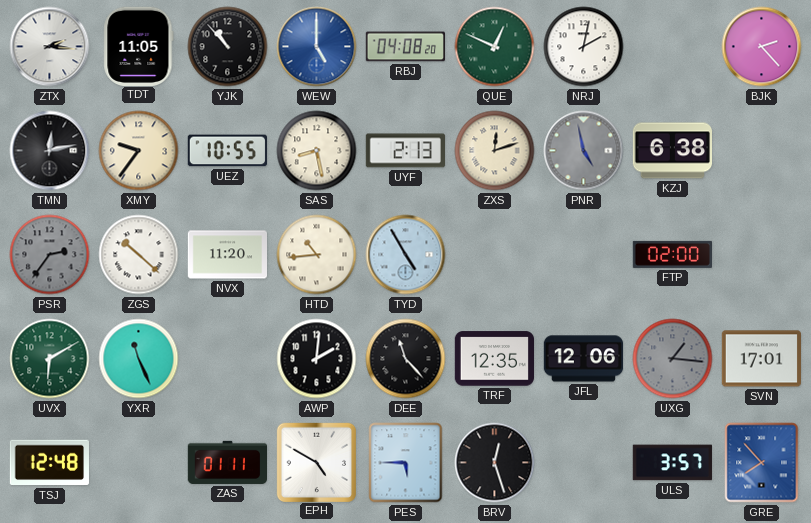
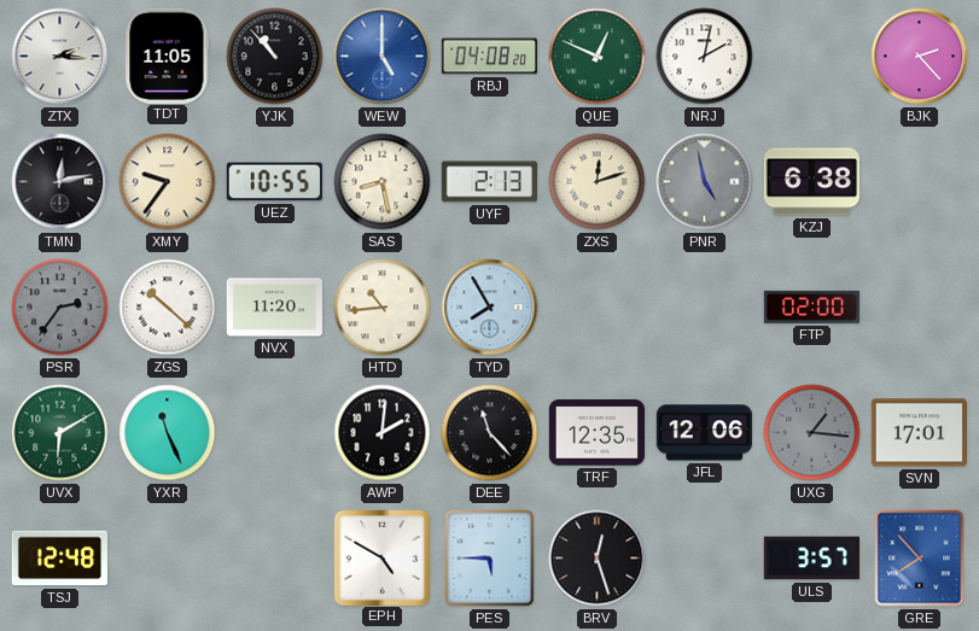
TYD: 4:55 -> 7:55 (490, 308)
ZAS: 01:11 -> none (227, 462)
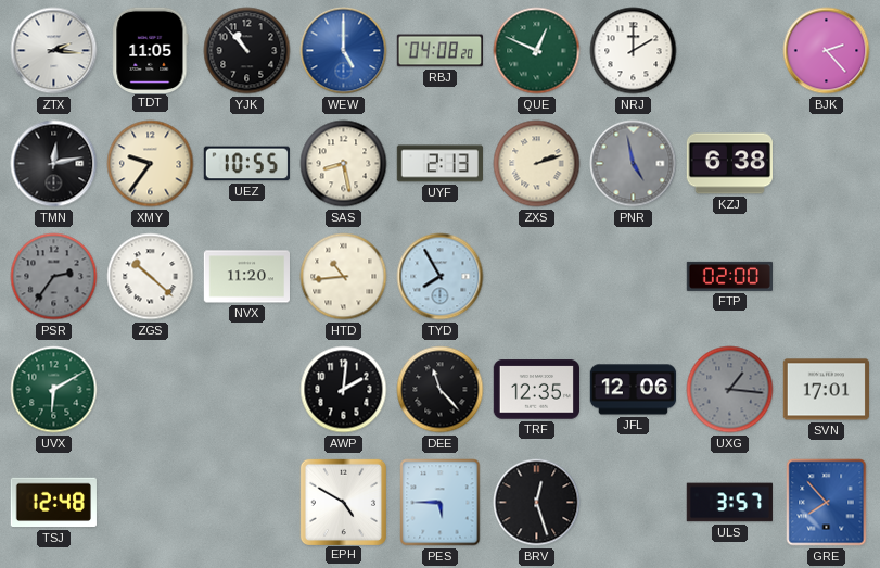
NRJ: 2:02 -> 2:00 (634, 51)
ZXS: 12:12 -> 2:12 (537, 164)
YXR: 11:26 -> none (168, 433)
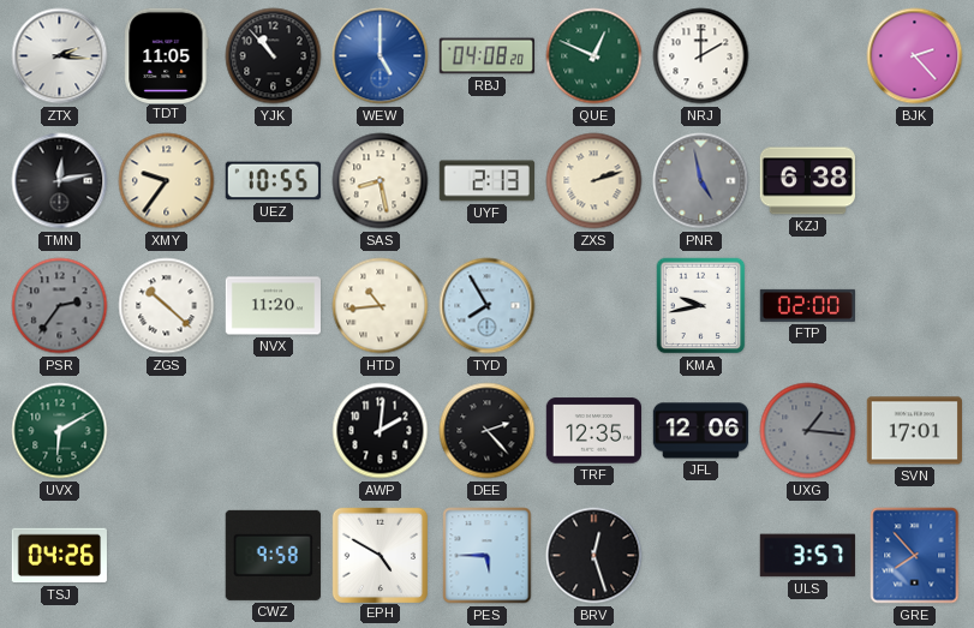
KMA: none -> 9:43 (701, 306)
DEE: 11:23 -> 2:23 (488, 431)
TSJ: 12:48 -> 04:26 (59, 556)
CWZ: none -> 9:58 (273, 555)
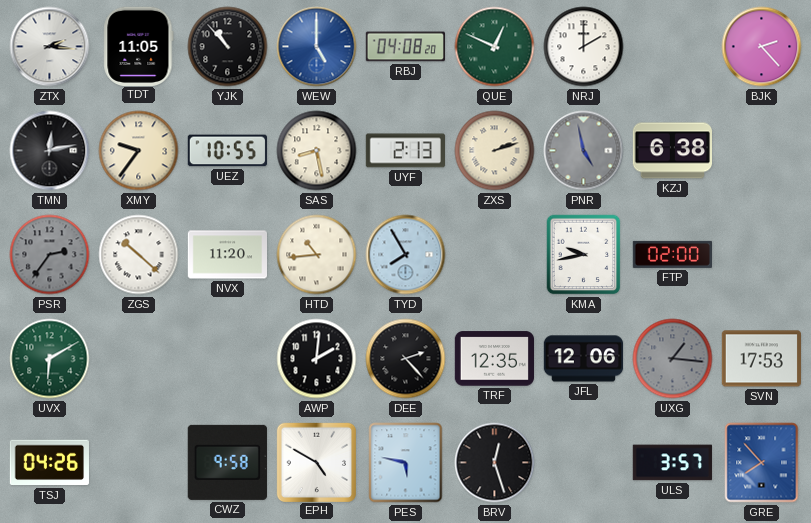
SVN: 17:01 -> 17:53 (761, 359)
PES: 5:45 -> 5:47 (406, 463)
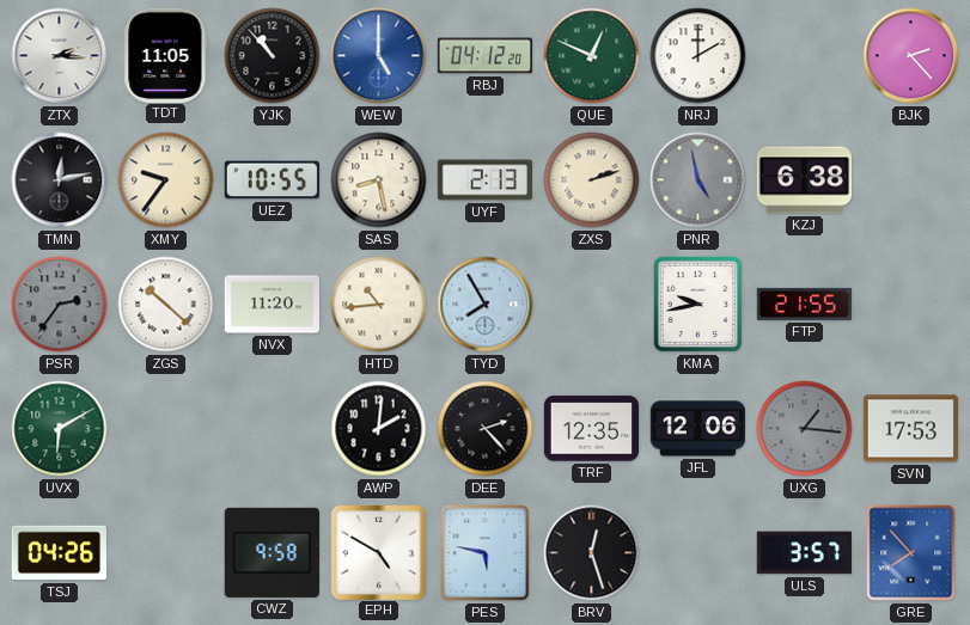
RBJ: 04:08 -> 04:12 (484, 56)
FTP: 02:00 -> 21:55 (804, 304)
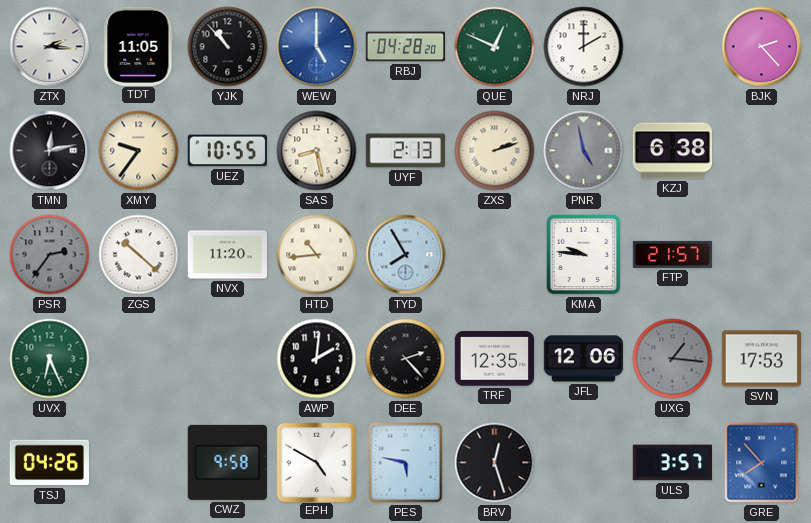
RBJ: 04:12 -> 04:28 (405, 47)
KMA: 9:43 -> 9:46 (584, 255)
FTP: 21:55 -> 21:57 (672, 254)
UVX: 6:10 -> 6:26 (50, 359)
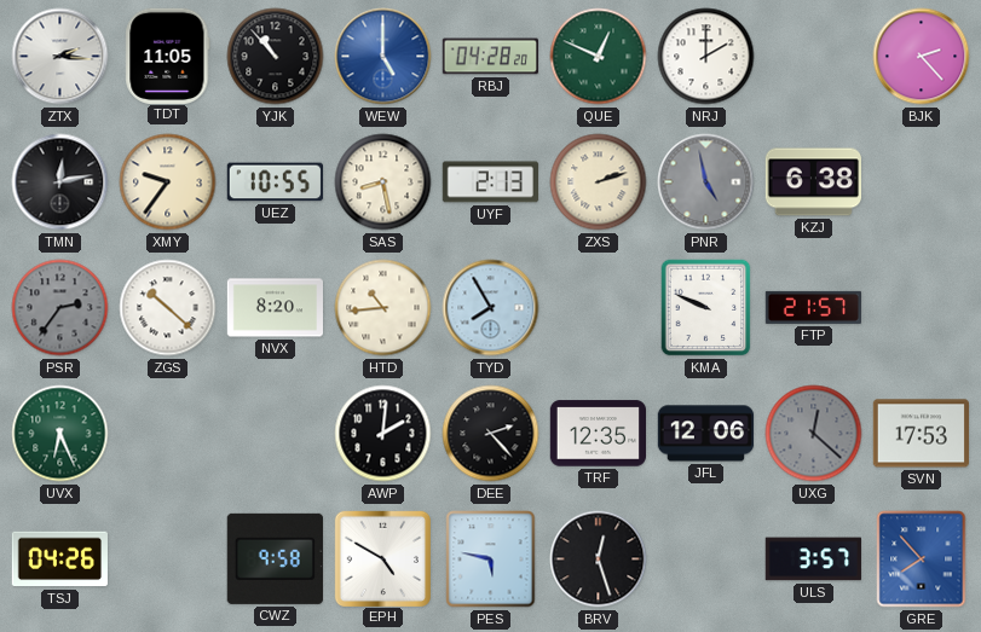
NVX: 11:20 -> 8:20 (275, 308)
KMA: 9:46 -> 9:49 (706, 308)
UXG: 1:16 -> 12:22 (814, 434)
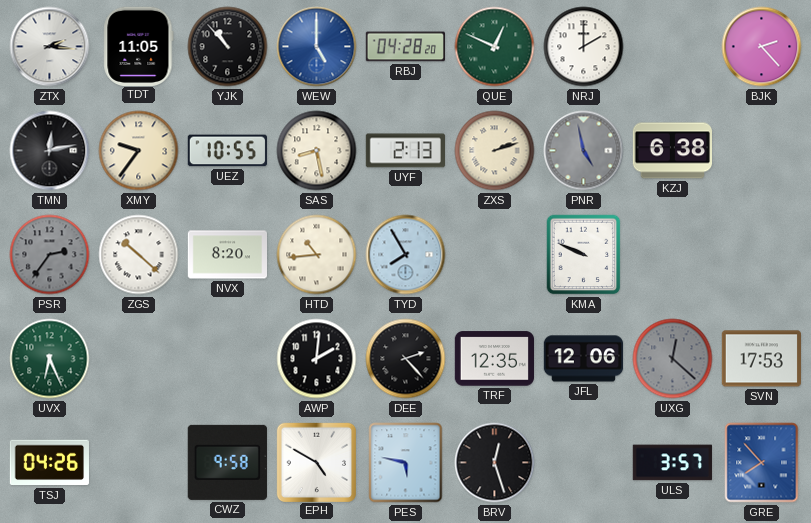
FTP: 21:57 -> none (813, 307)
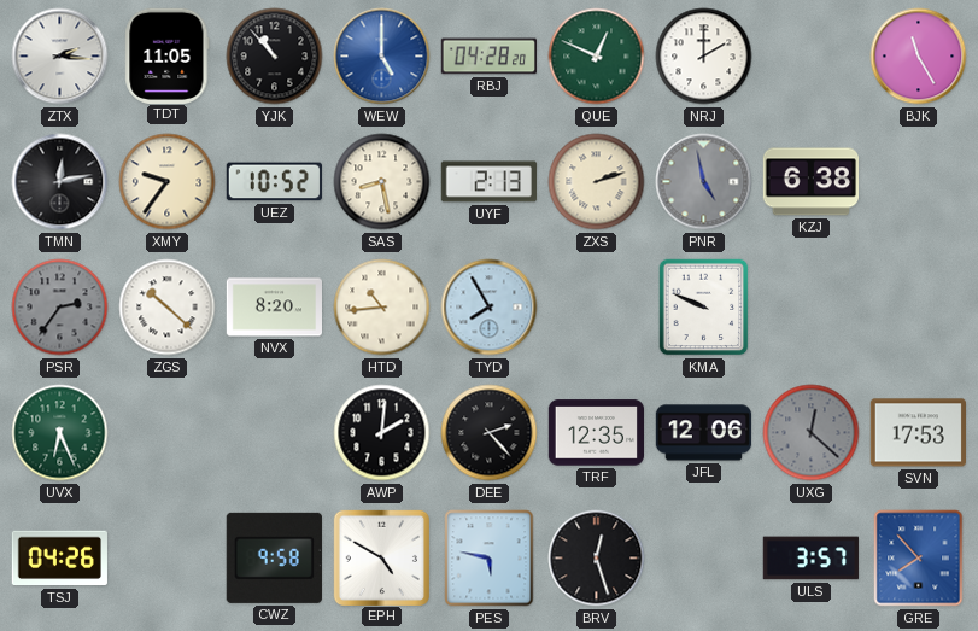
BJK: 2:23 -> 11:25 (919, 57)
UEZ: 10:55 -> 10:52 (274, 182)
